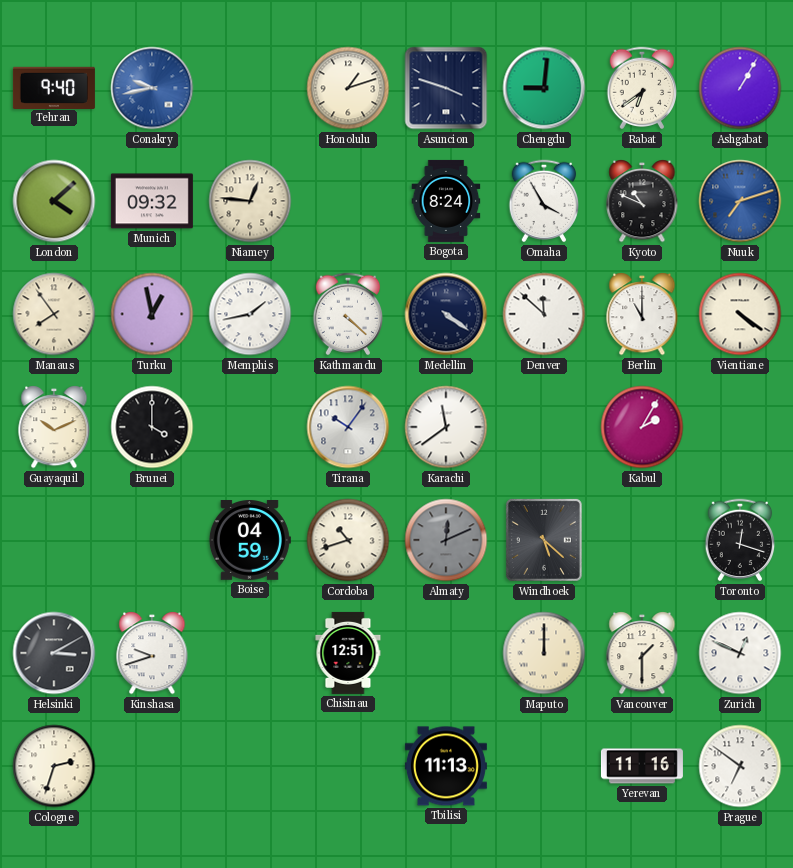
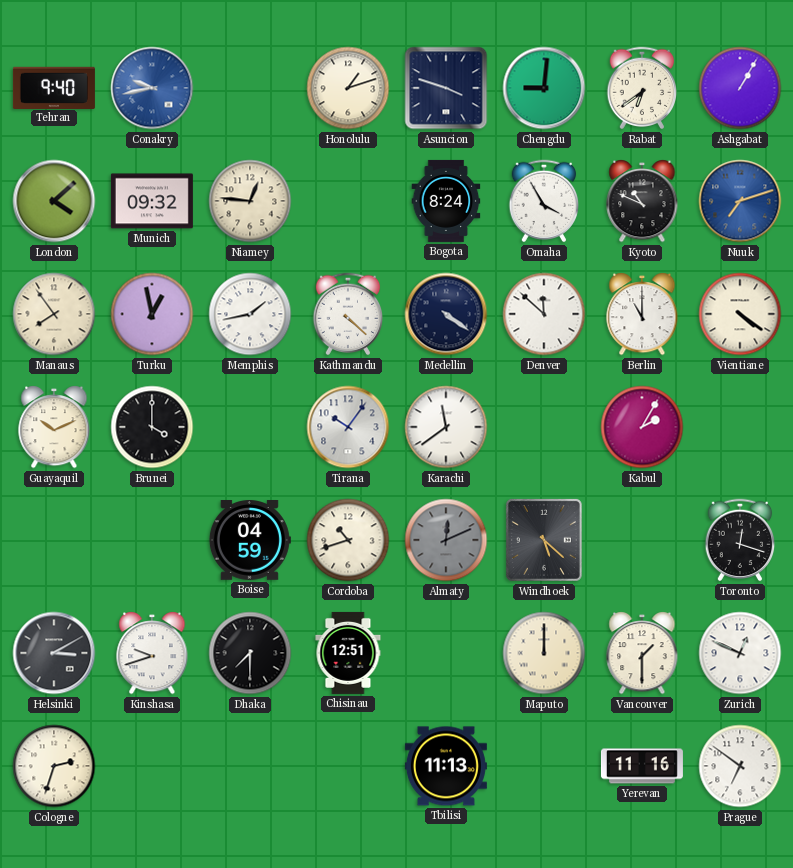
Dhaka: none -> 7:30 (250, 653)
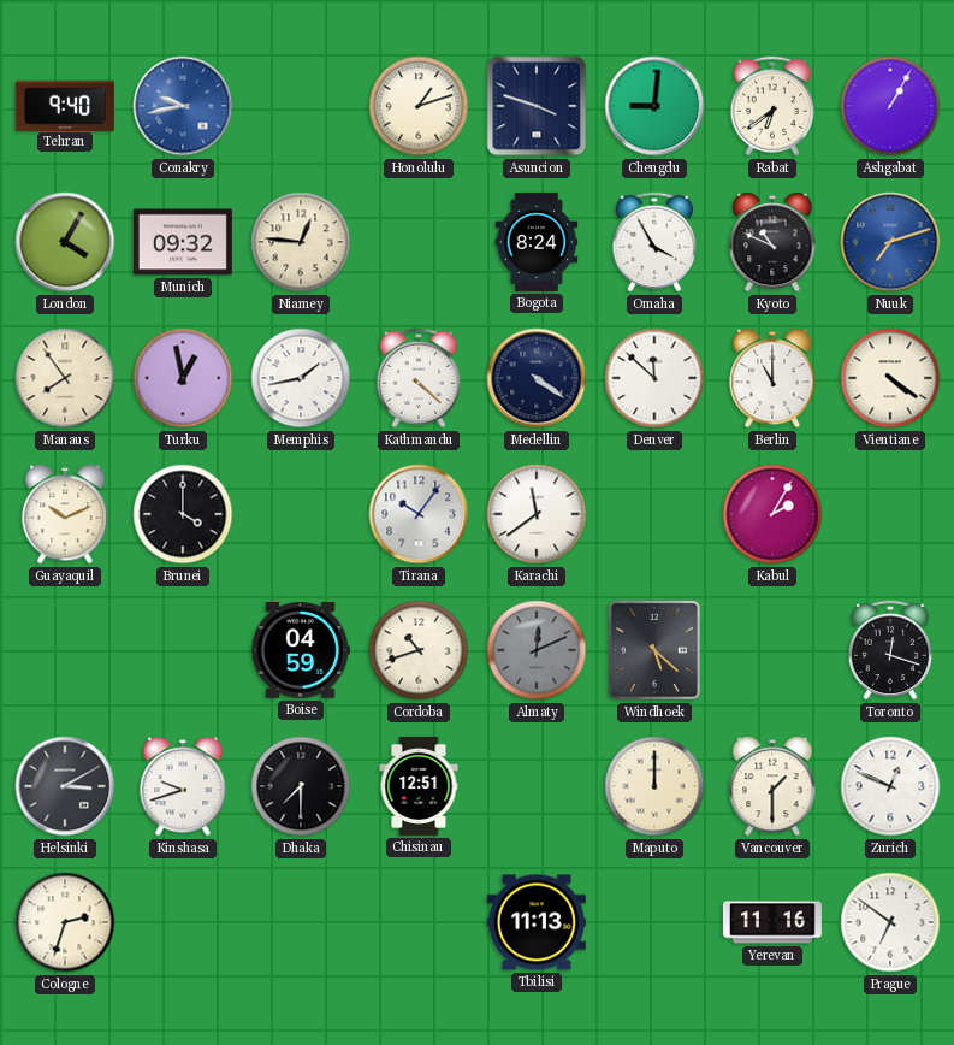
London: 4:08 -> 4:05 (65, 242)
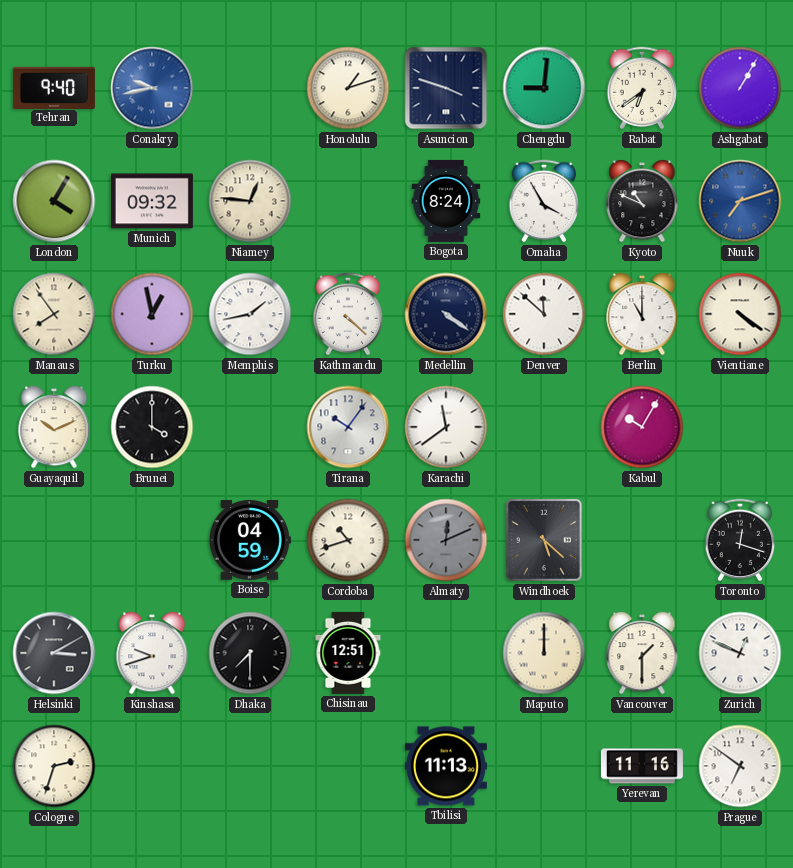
Kabul: 2:05 -> 10:05 (642, 427)
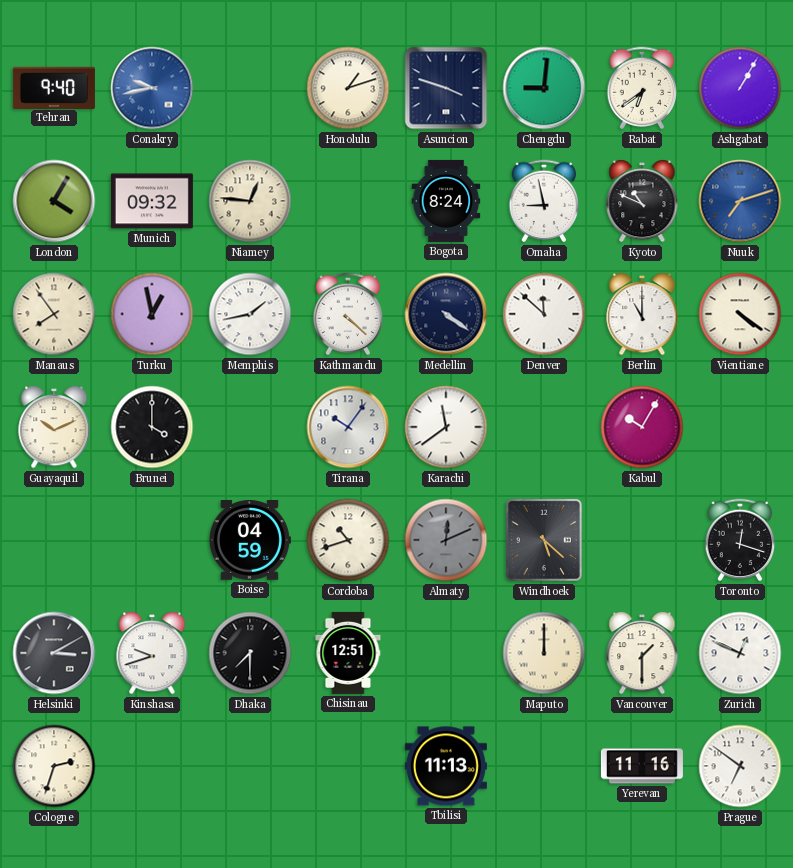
Omaha: 3:55 -> 8:58 (544, 201)
